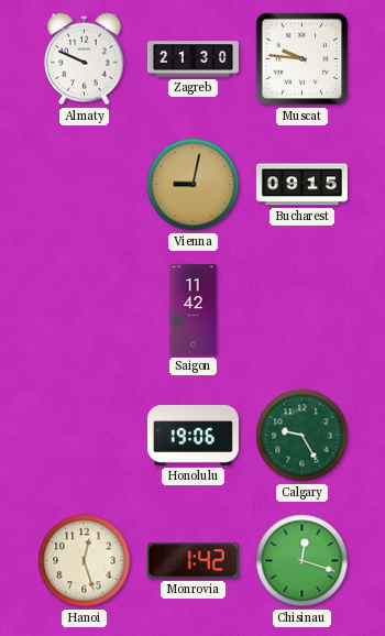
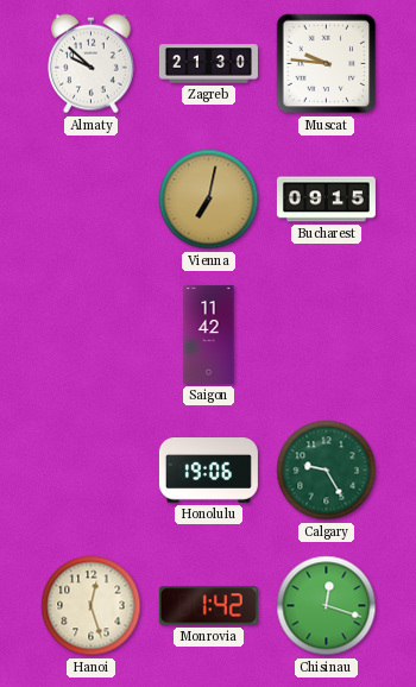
Almaty: 9:49 -> 9:52 (92, 64)
Vienna: 9:02 -> 7:02 (209, 200)
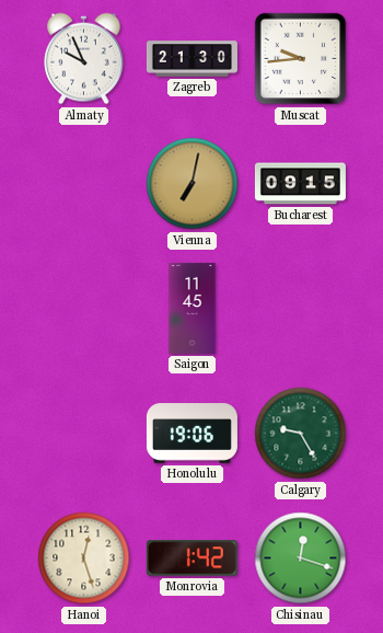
Almaty: 9:52 -> 9:56 (84, 59)
Muscat: 9:46 -> 9:44 (301, 59)
Saigon: 11:42 -> 11:45 (193, 308)
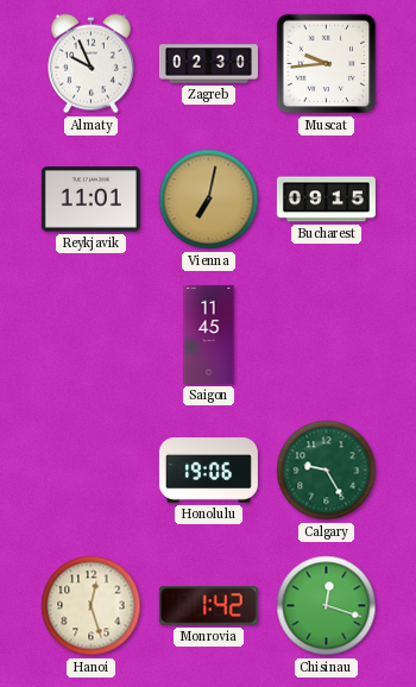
Zagreb: 21:30 -> 02:30 (208, 64)
Reykjavik: none -> 11:01 (90, 200)
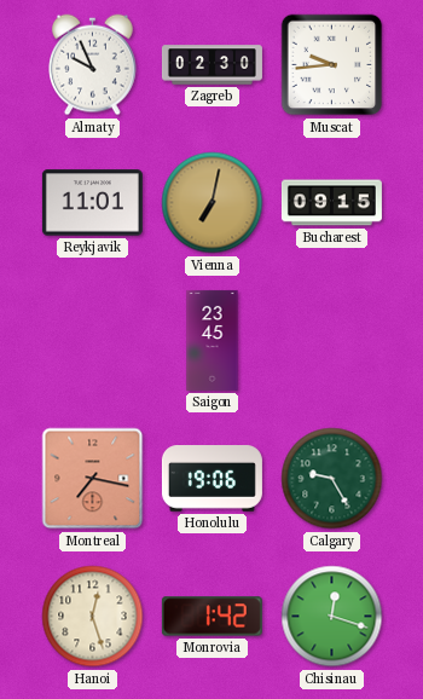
Saigon: 11:45 -> 23:45 (213, 340)
Montreal: none -> 7:17 (93, 479)
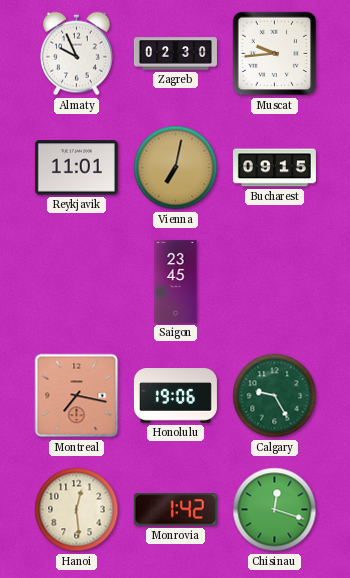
Hanoi: 12:27 -> 12:29 (77, 510)
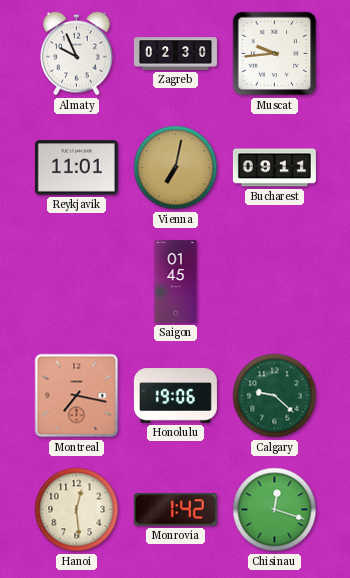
Bucharest: 09:15 -> 09:11 (274, 168)
Saigon: 23:45 -> 01:45 (176, 281)
Calgary: 9:25 -> 9:22 (275, 396)
